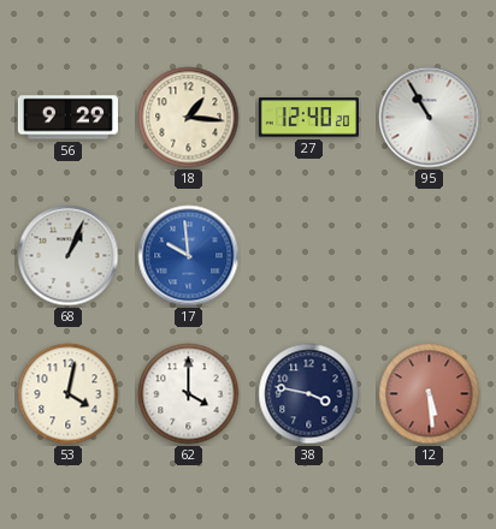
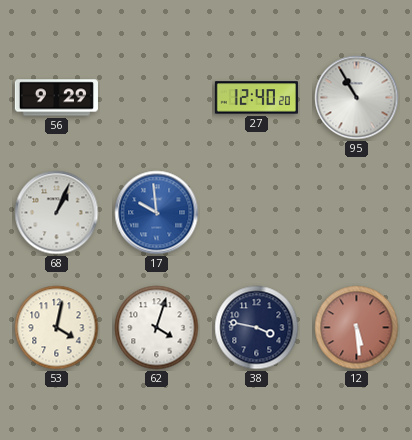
18: 1:16 -> none (189, 118)
62: 4:00 -> 4:03 (157, 328)
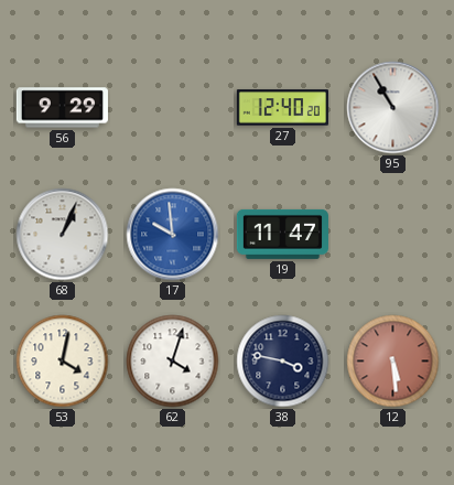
19: none -> 11:47 (282, 234)
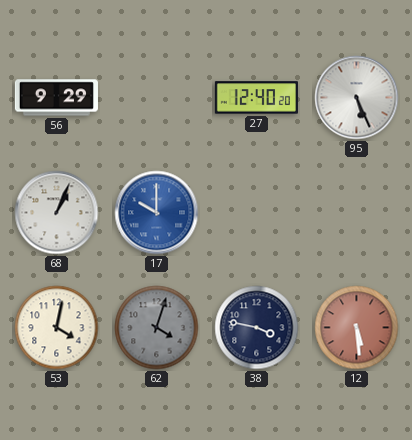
95: 10:55 -> 5:26 (357, 98)
17: 9:59 -> 10:00 (157, 213)
19: 11:47 -> none (282, 234)
62 dial: white -> grey (157, 328)
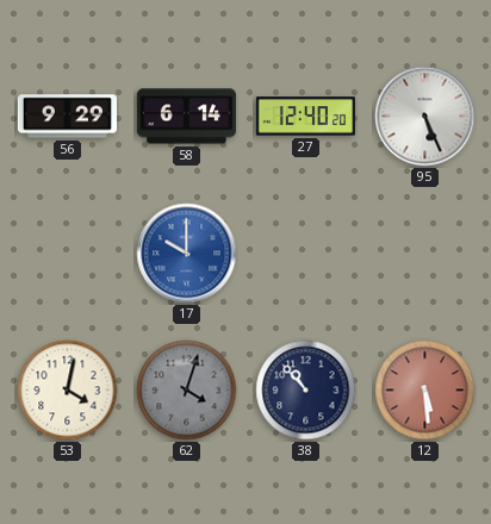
58: none -> 6:14 (186, 117)
68: 1:04 -> none (57, 213)
38: 3:47 -> 10:53 (306, 391)
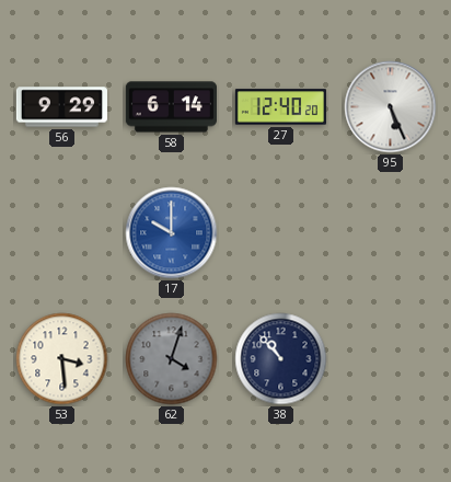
53: 4:02 -> 3:29 (62, 359)
12: 5:29 -> none (425, 391)
